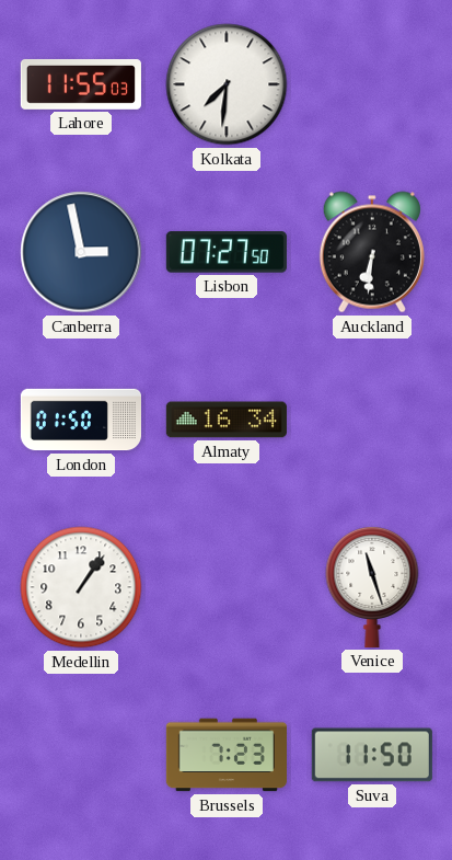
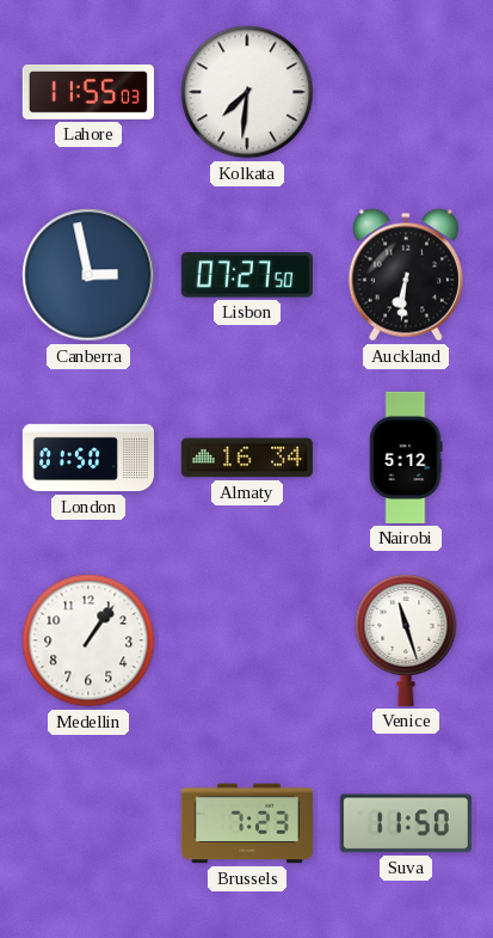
Nairobi: none -> 5:12 (406, 458)
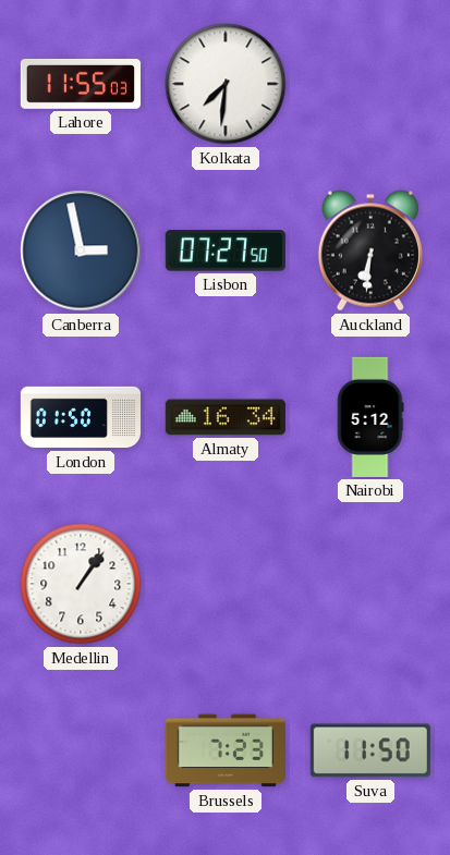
Venice: 11:27 -> none (406, 639)
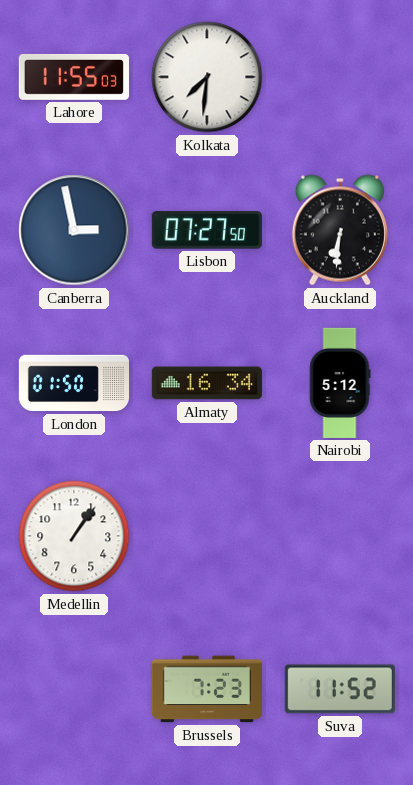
Suva: 11:50 -> 11:52 (340, 689)
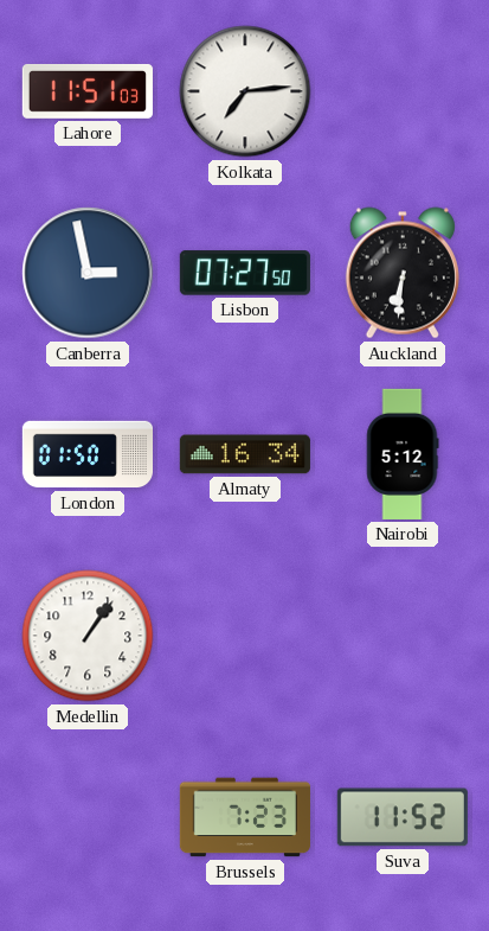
Lahore: 11:55 -> 11:51 (88, 91)
Kolkata: 7:31 -> 7:14 (245, 91)
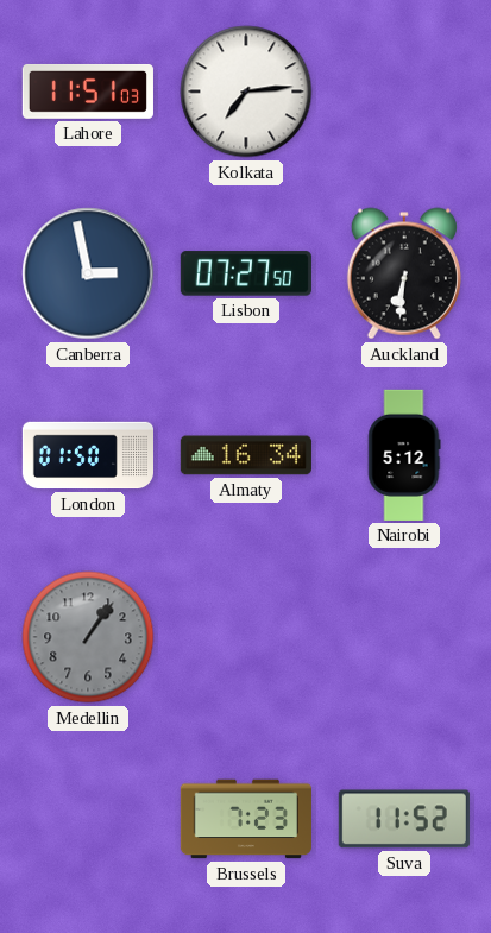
Medellin dial: white -> grey (88, 637)
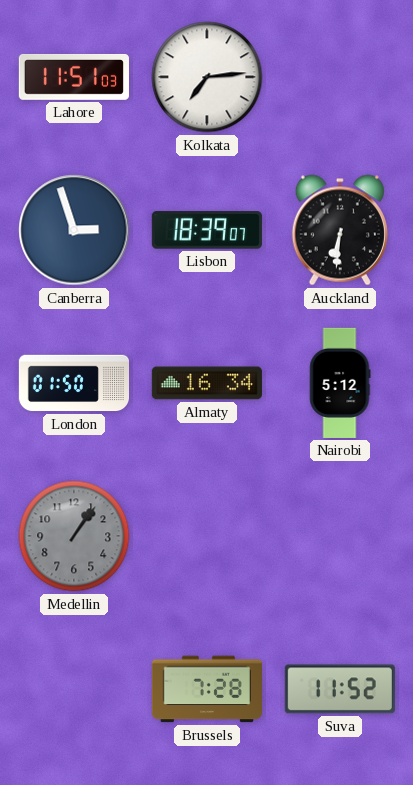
Canberra: 2:58 -> 2:57 (74, 230)
Lisbon: 07:27 -> 18:39 (207, 230)
Brussels: 7:23 -> 7:28 (207, 689)
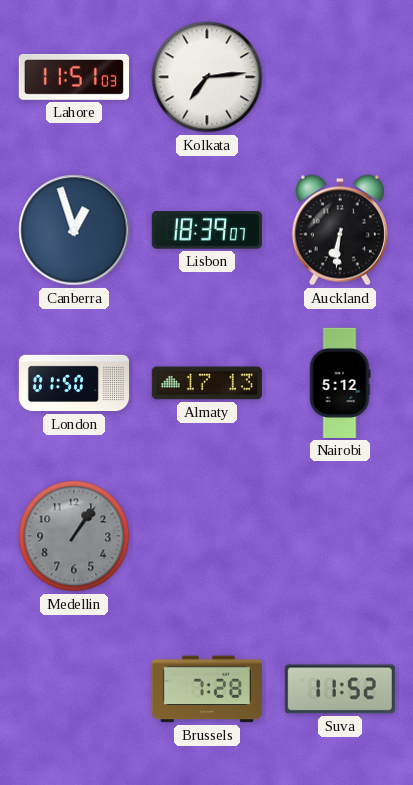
Canberra: 2:57 -> 12:57 (74, 230)
Almaty: 16:34 -> 17:13 (207, 383)
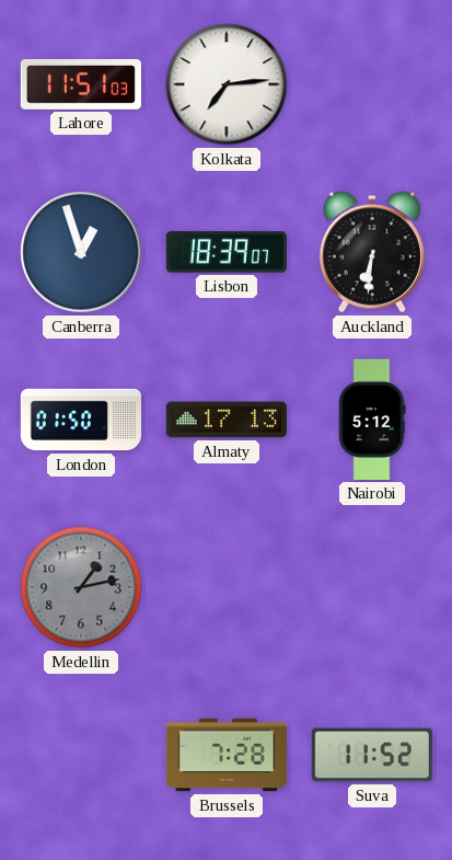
Medellin: 1:06 -> 1:13 (81, 587)
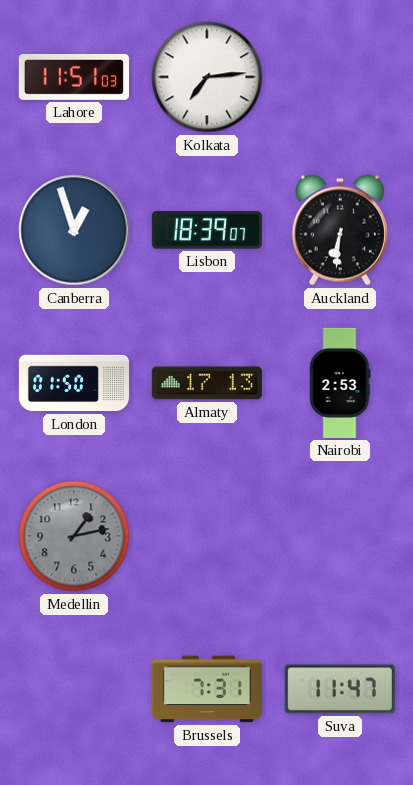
Nairobi: 5:12 -> 2:53 (340, 383)
Brussels: 7:28 -> 7:31 (207, 689)
Suva: 11:52 -> 11:47 (340, 689)
